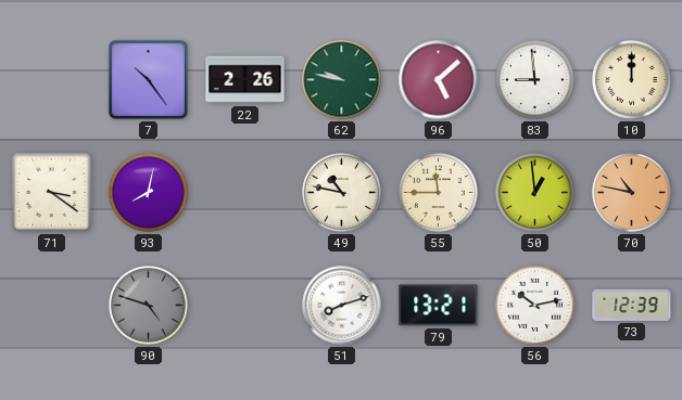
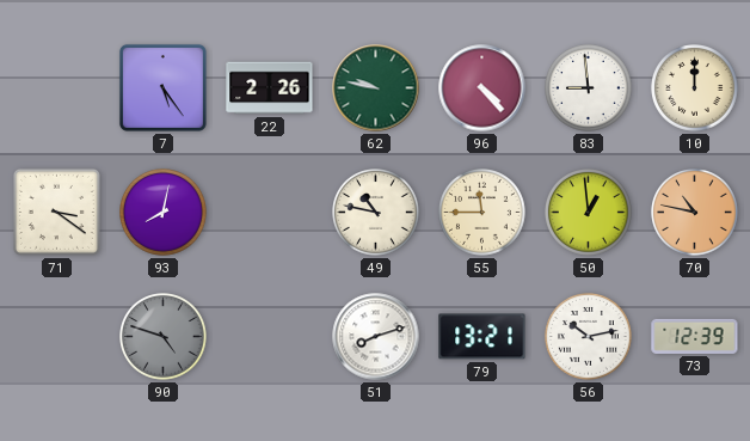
7: 10:24 -> 5:24 (162, 87)
96: 5:08 -> 4:23 (482, 88)
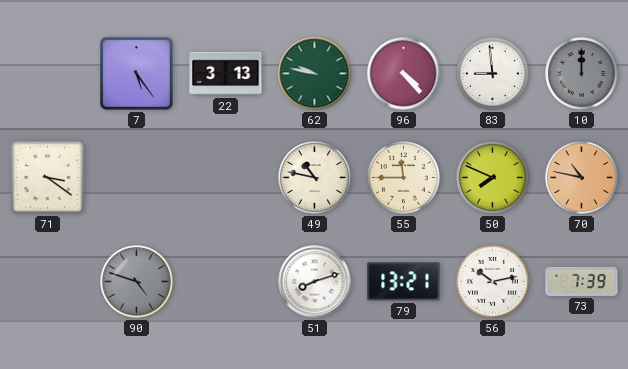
22: 2:26 -> 3:13 (226, 74)
10 dial: cream -> grey (582, 74)
93: 8:02 -> none (164, 213)
50: 12:59 -> 7:49 (493, 178)
73: 12:39 -> 7:39 (582, 281)
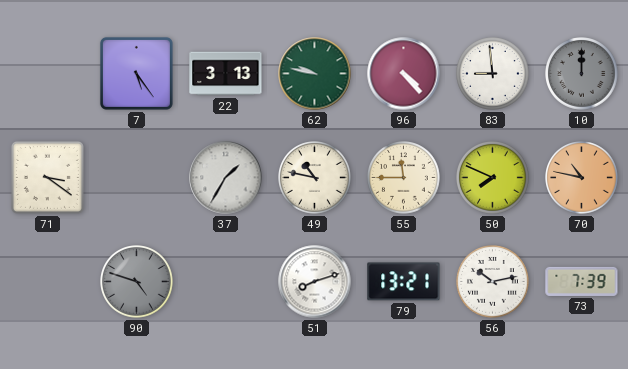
37: none -> 1:35 (226, 178)
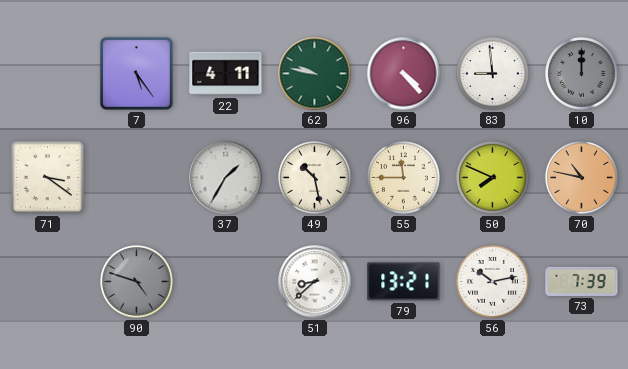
22: 3:13 -> 4:11 (226, 74)
49: 10:47 -> 10:28 (315, 178)
51: 8:12 -> 8:38 (315, 282)
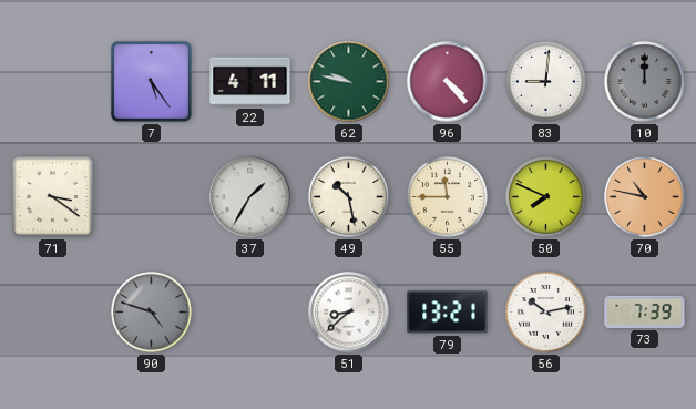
83: 8:59 -> 9:01 (546, 82)
